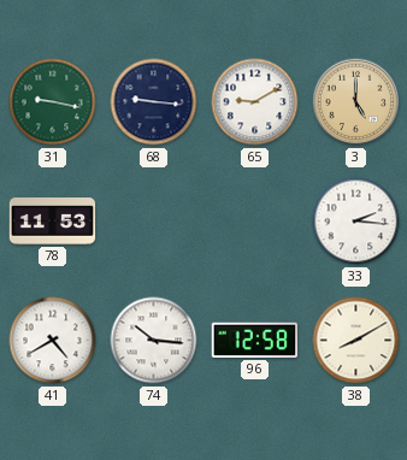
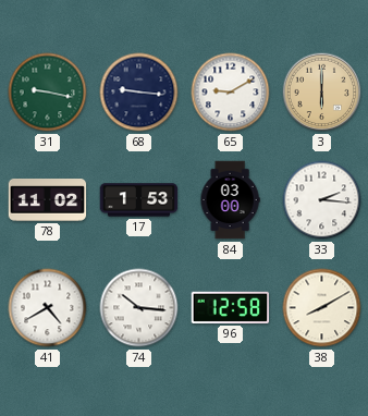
3: 5:00 -> 6:00 (322, 93)
78: 11:53 -> 11:02 (48, 200)
17: none -> 1:53 (139, 200)
84: none -> 03:00 (230, 200)
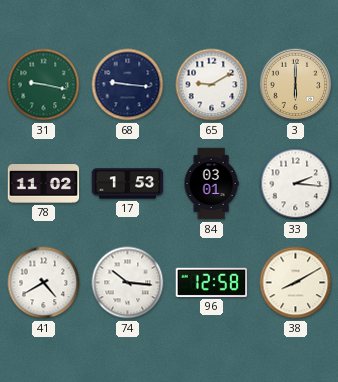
84: 03:00 -> 03:01 (211, 184)
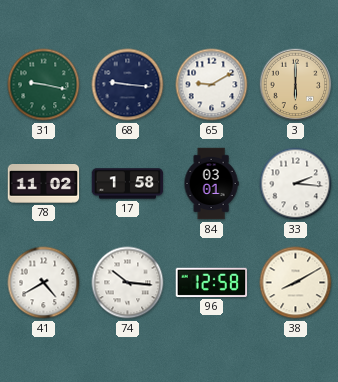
17: 1:53 -> 1:58 (128, 184)
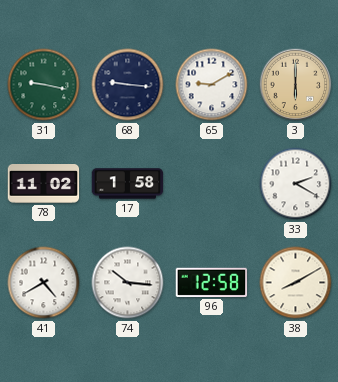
84: 03:01 -> none (211, 184)
33: 2:16 -> 2:20 (296, 184)
